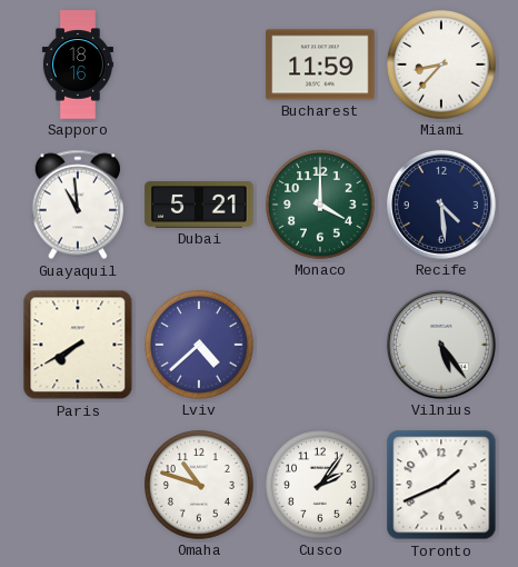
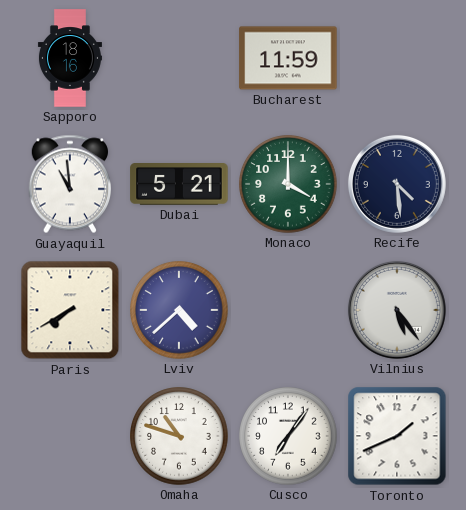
Miami: 8:37 -> none (441, 64)
Cusco: 2:06 -> 7:06 (288, 436)
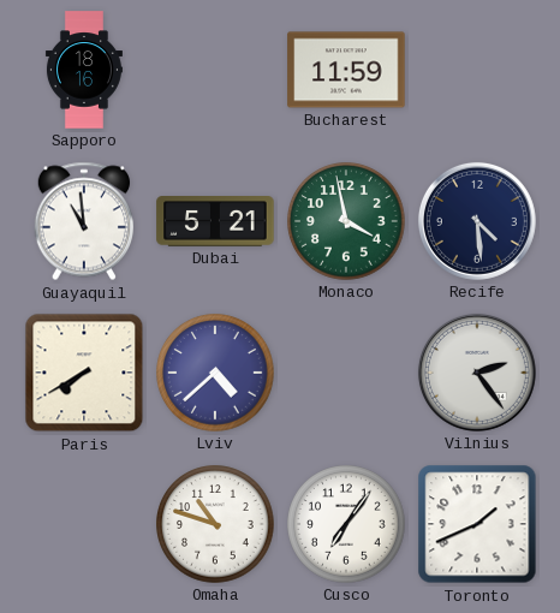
Monaco: 4:00 -> 3:58 (346, 221)
Vilnius: 5:24 -> 2:24 (477, 373)
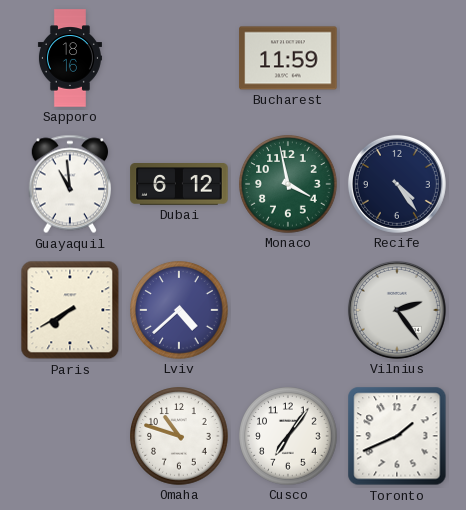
Dubai: 5:21 -> 6:12 (179, 184)
Recife: 4:29 -> 4:24 (397, 184)
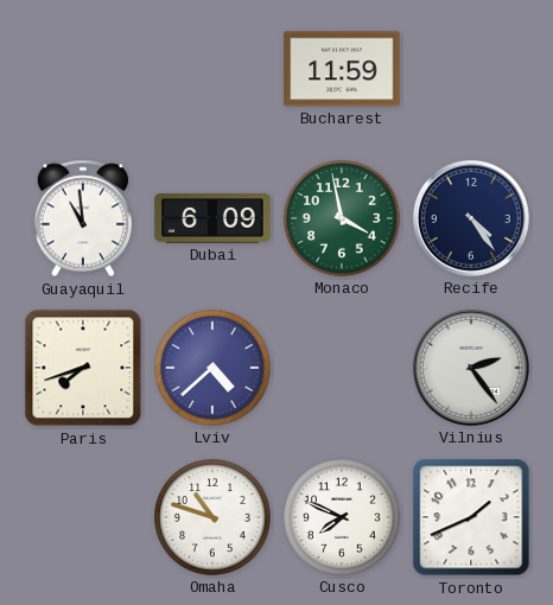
Sapporo: 18:16 -> none (70, 58)
Dubai: 6:12 -> 6:09 (212, 218)
Paris: 7:40 -> 7:42 (83, 368)
Cusco: 7:06 -> 7:49 (342, 517)
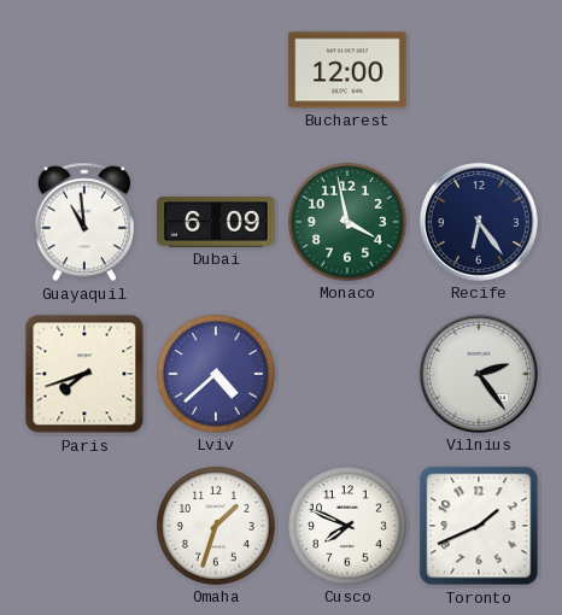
Bucharest: 11:59 -> 12:00 (347, 70)
Recife: 4:24 -> 6:24 (479, 222)
Omaha: 10:48 -> 1:33 (216, 526)
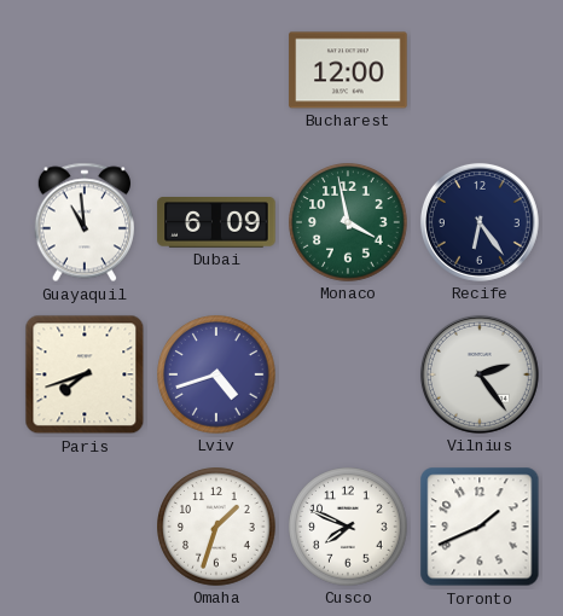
Lviv: 4:38 -> 4:42 (216, 374)
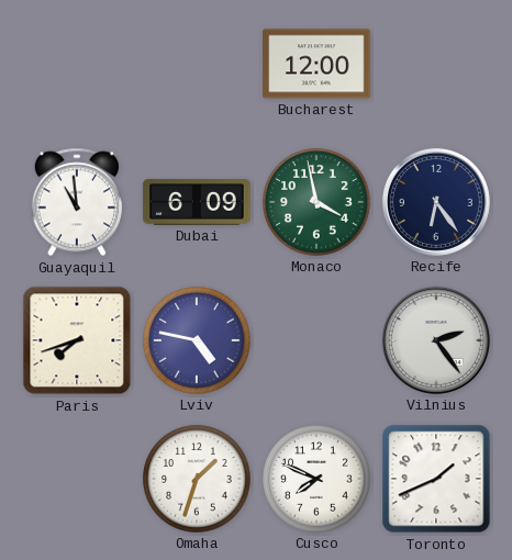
Lviv: 4:42 -> 4:47 (197, 340)
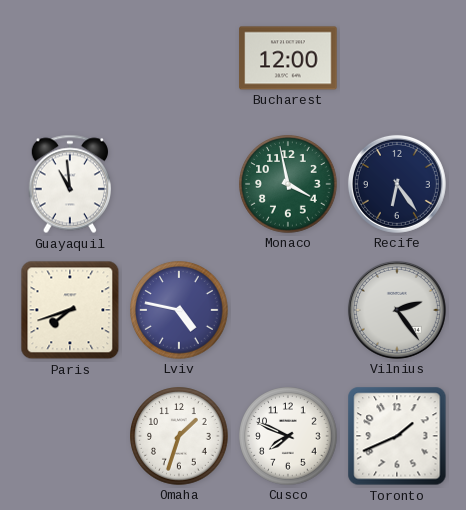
Dubai: 6:09 -> none (197, 202)
